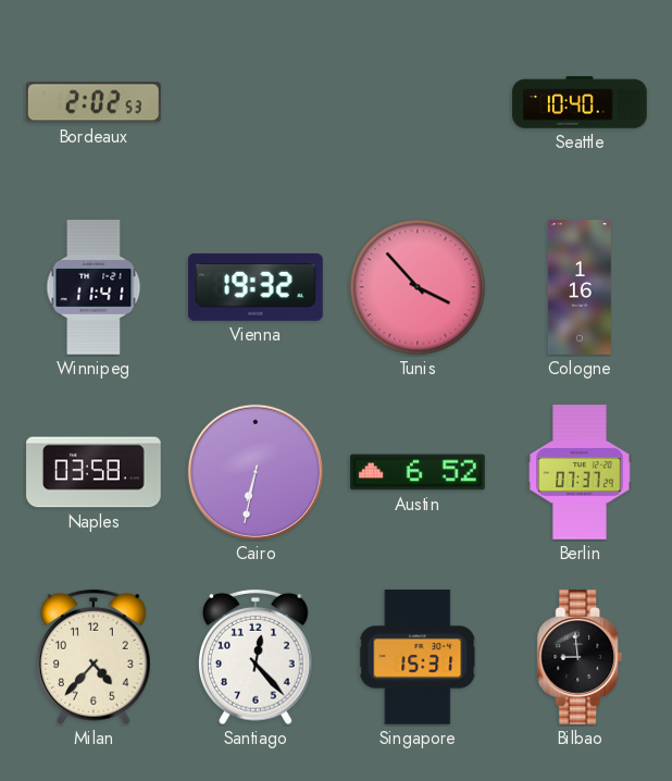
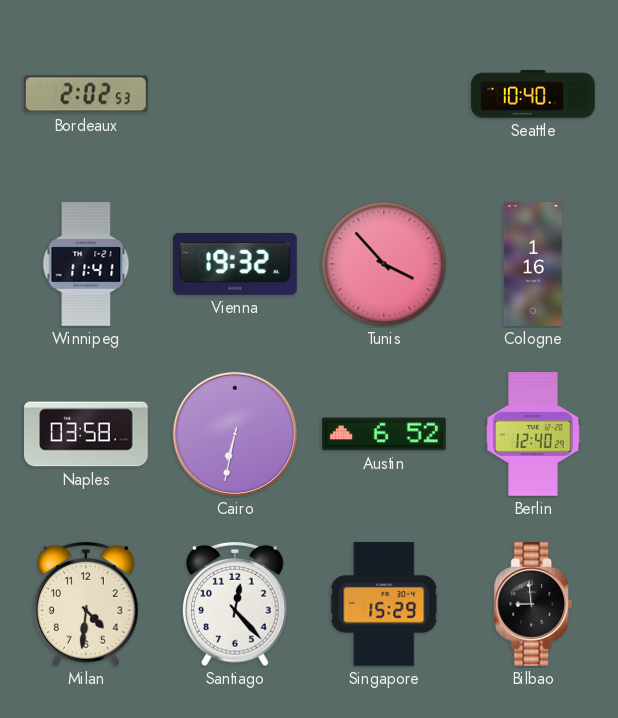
Berlin: 07:37 -> 12:40 (533, 434)
Milan: 4:37 -> 4:31 (87, 604)
Singapore: 15:31 -> 15:29 (384, 604)
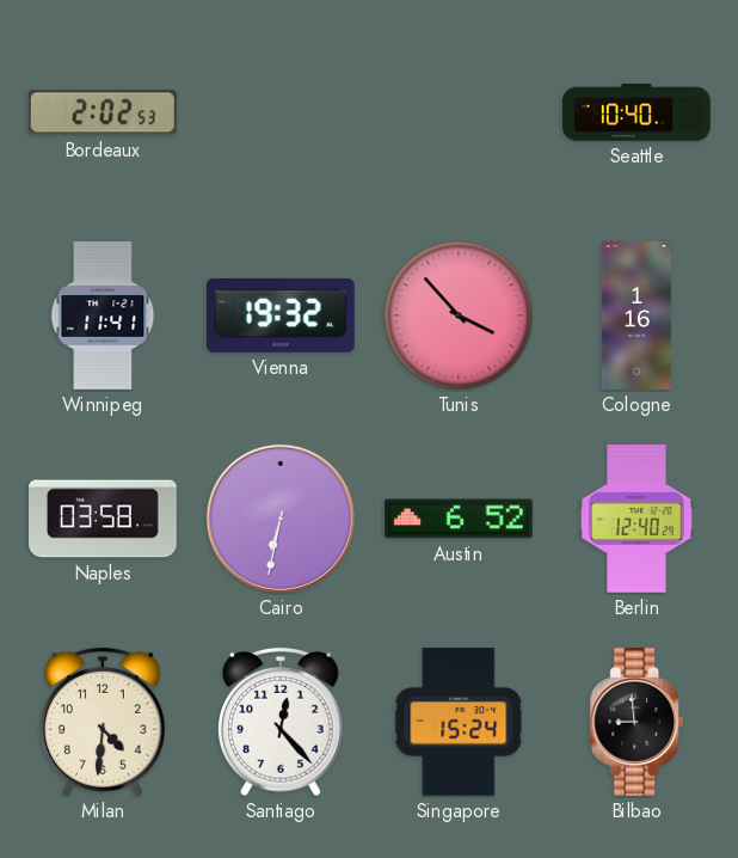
Singapore: 15:29 -> 15:24 (459, 722)
